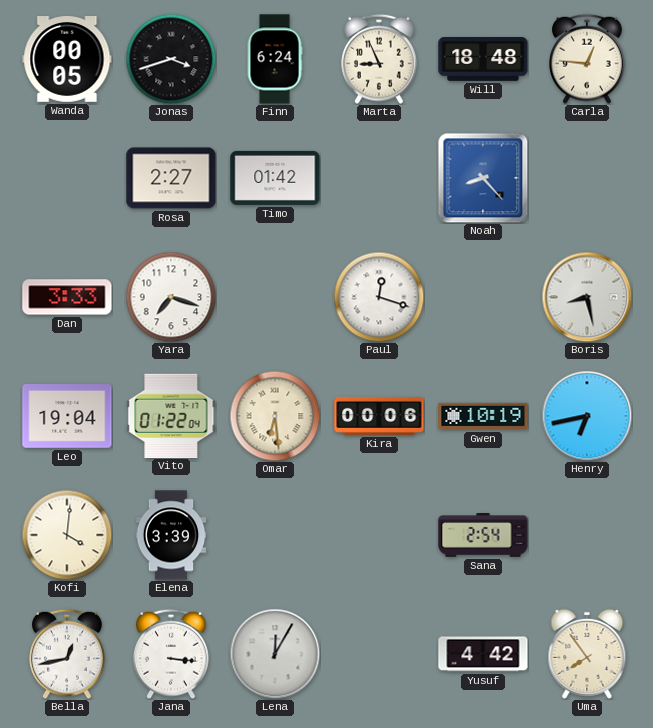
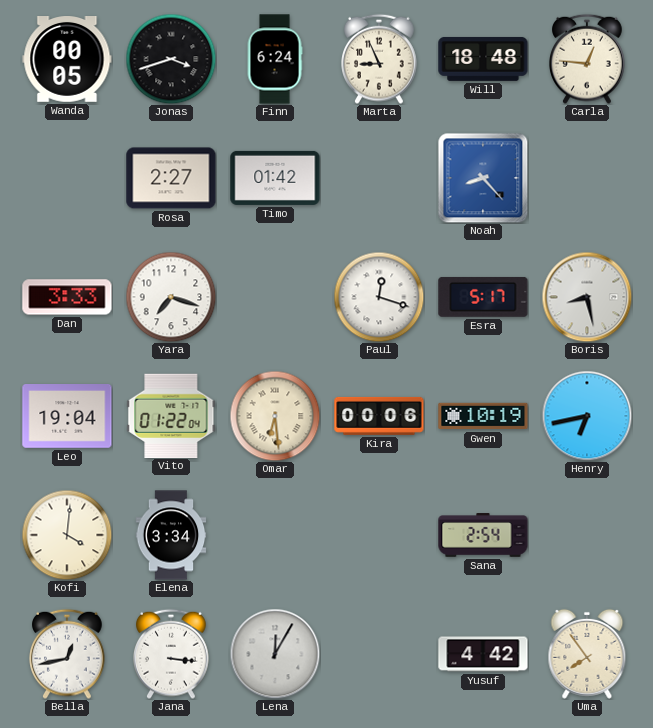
Esra: none -> 5:17 (483, 297)
Elena: 3:39 -> 3:34 (171, 535)
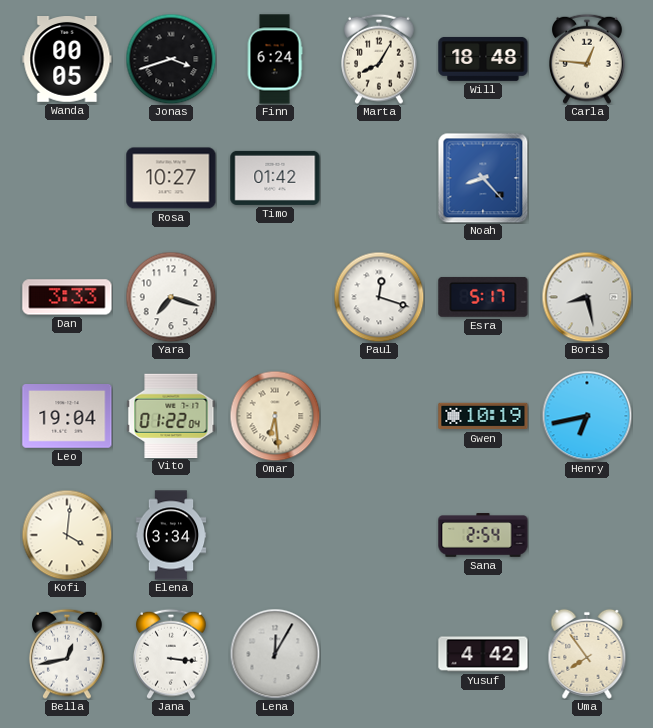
Marta: 8:56 -> 8:05 (380, 59)
Rosa: 2:27 -> 10:27 (171, 178)
Kira: 00:06 -> none (379, 416)
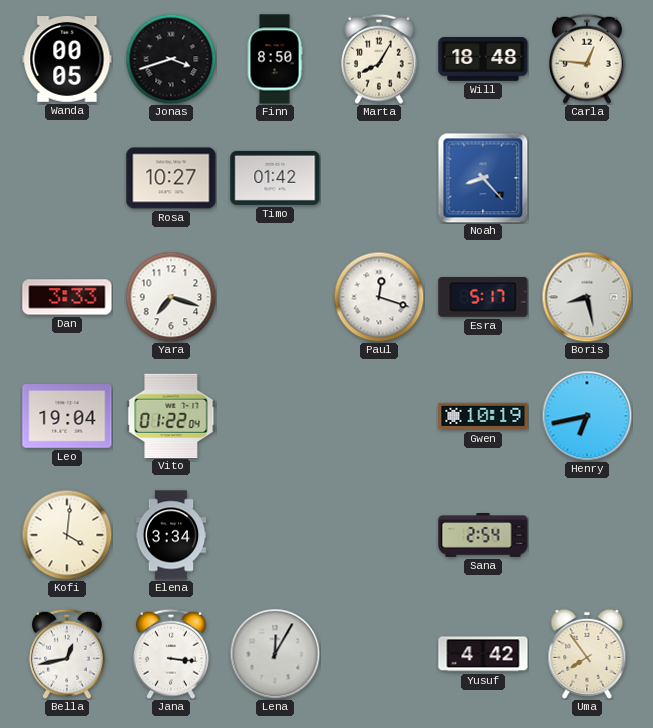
Finn: 6:24 -> 8:50 (275, 59)
Omar: 6:29 -> none (275, 416)
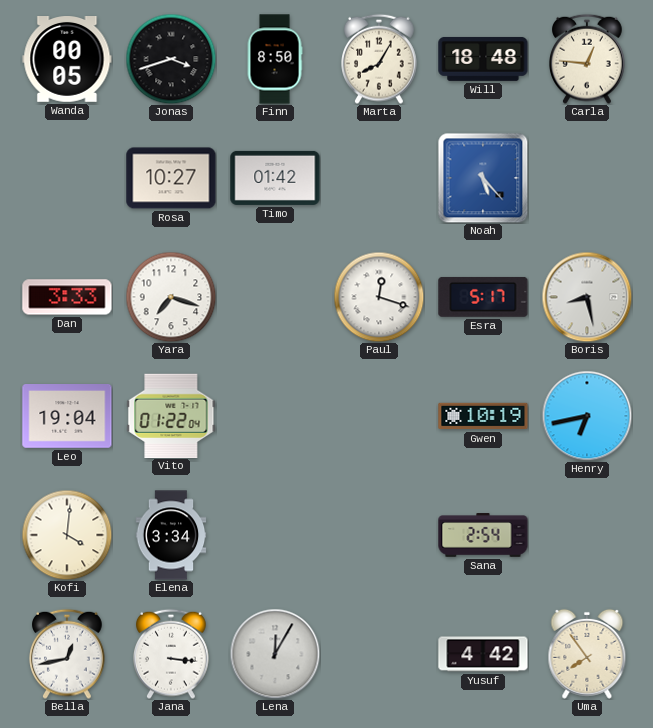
Noah: 8:23 -> 5:23 (483, 178)
